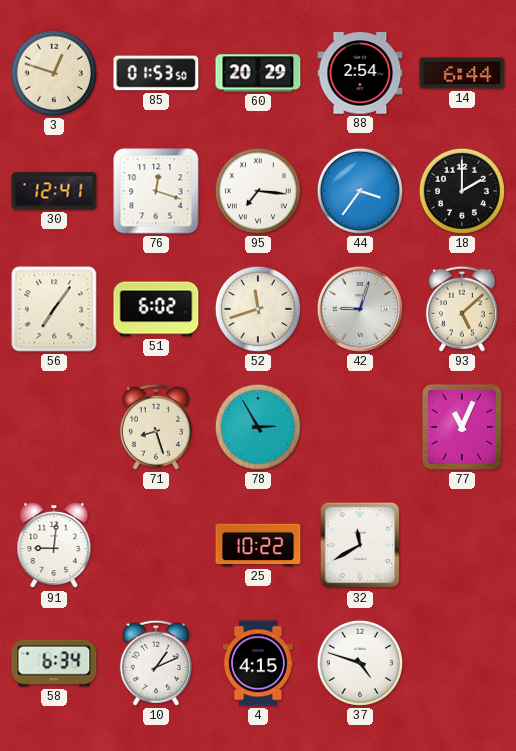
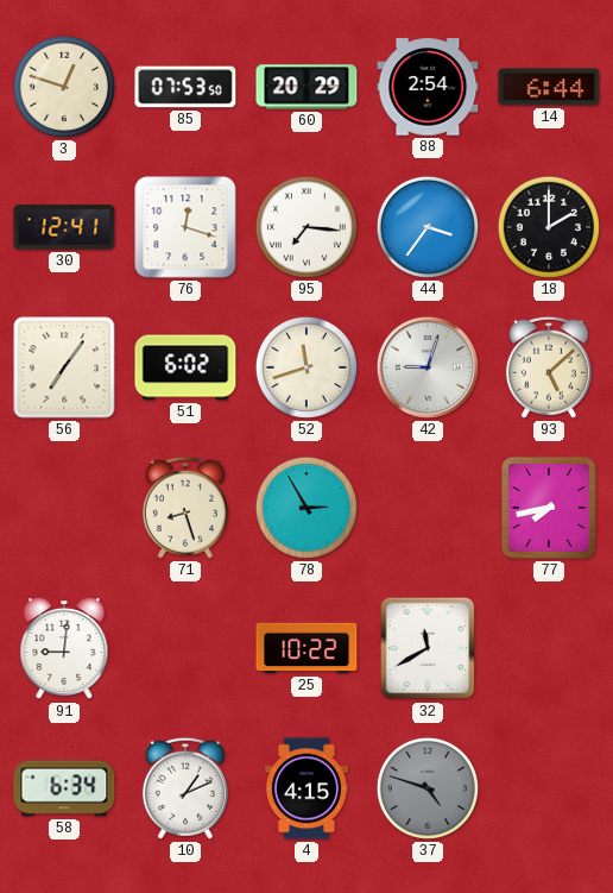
85: 01:53 -> 07:53 (185, 87)
77: 11:04 -> 7:43 (549, 508)
37 dial: white -> grey (428, 788)
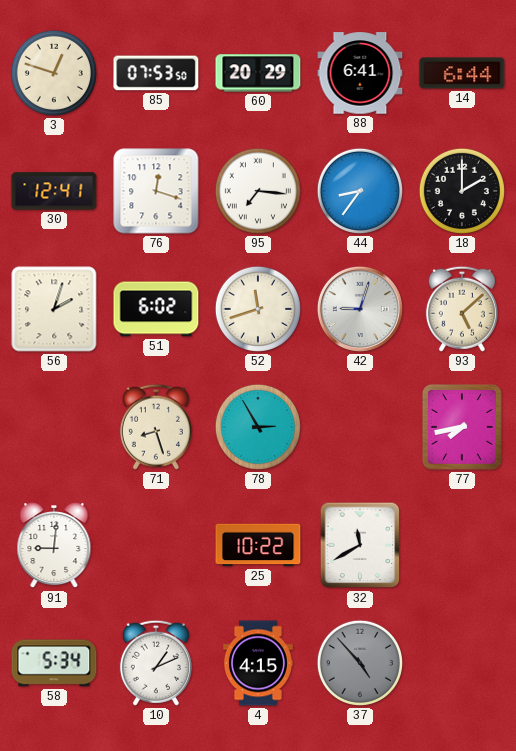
88: 2:54 -> 6:41 (360, 73)
44: 3:36 -> 8:36 (360, 191)
56: 7:06 -> 2:03 (54, 309)
58: 6:34 -> 5:34 (54, 663)
37: 4:48 -> 4:53 (360, 663)
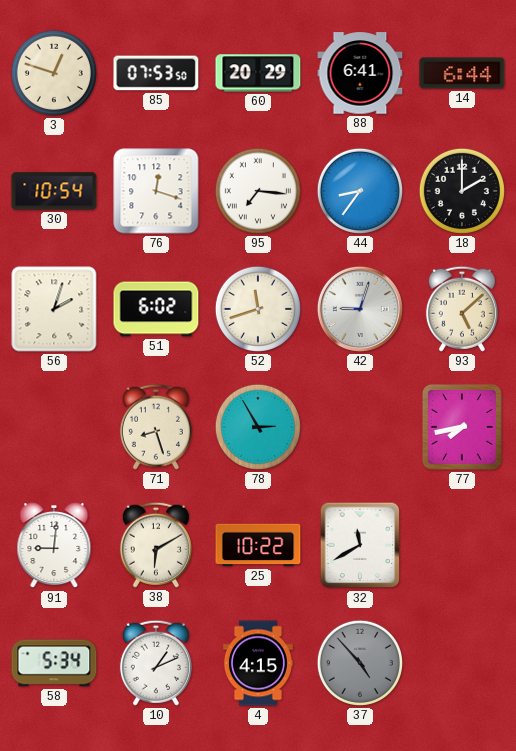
30: 12:41 -> 10:54 (54, 191)
38: none -> 6:10 (156, 545)
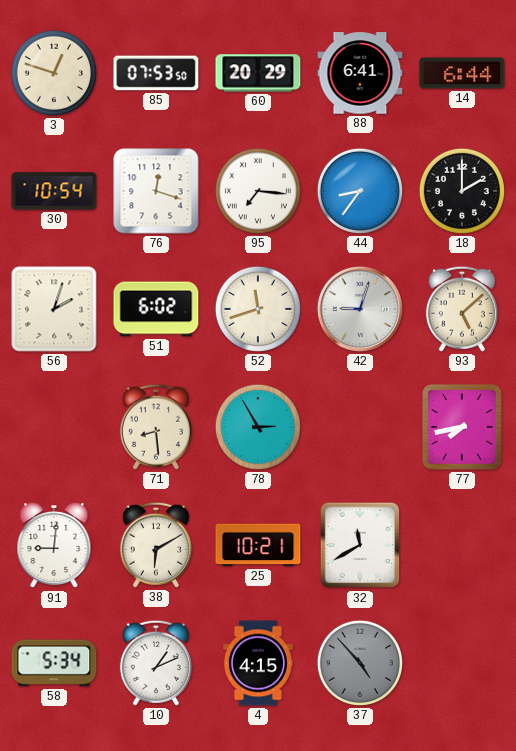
71: 8:27 -> 8:29 (156, 427)
25: 10:22 -> 10:21 (258, 545)
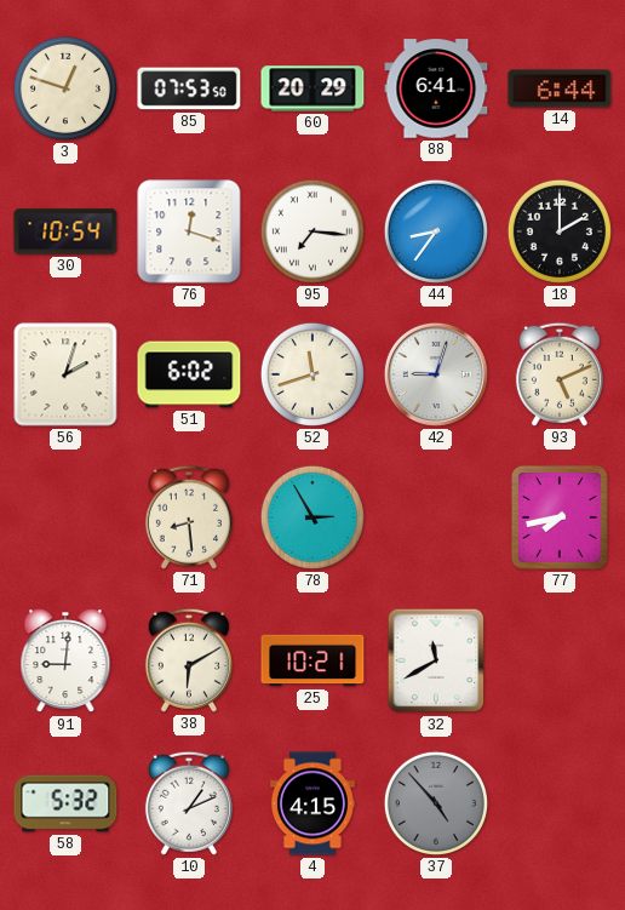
93: 5:08 -> 5:11 (560, 374)
58: 5:34 -> 5:32 (65, 803)
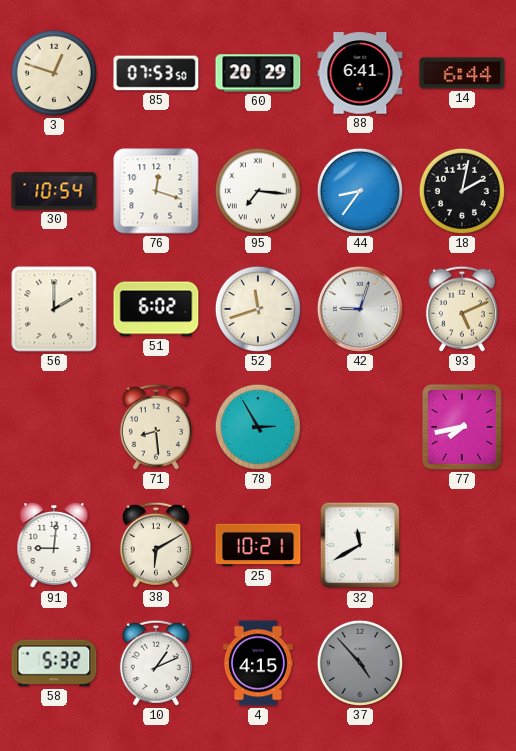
18: 2:00 -> 2:02 (462, 191)
56: 2:03 -> 2:00 (54, 309)
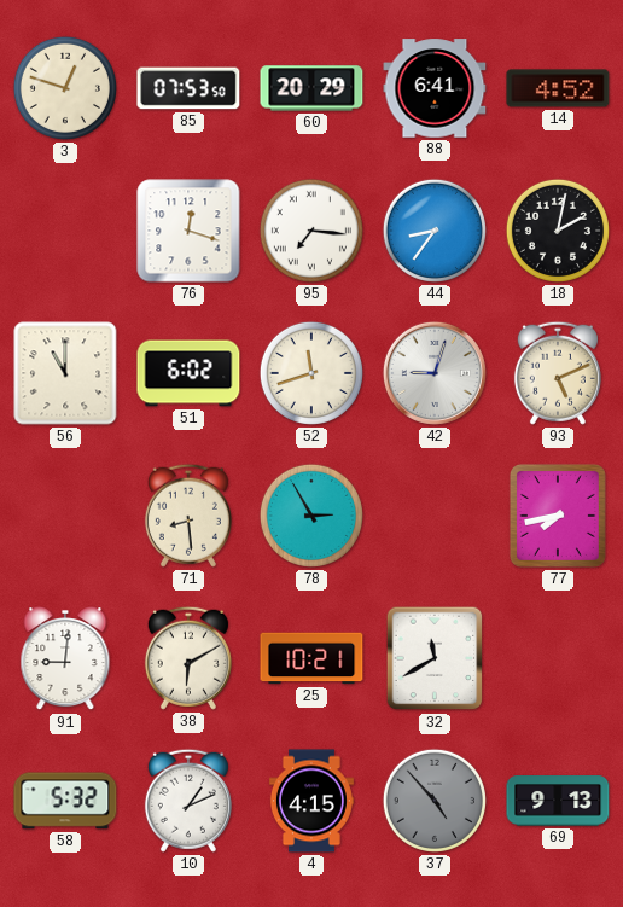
14: 6:44 -> 4:52 (558, 88)
30: 10:54 -> none (54, 191)
56: 2:00 -> 11:00 (65, 373)
69: none -> 9:13 (558, 801)
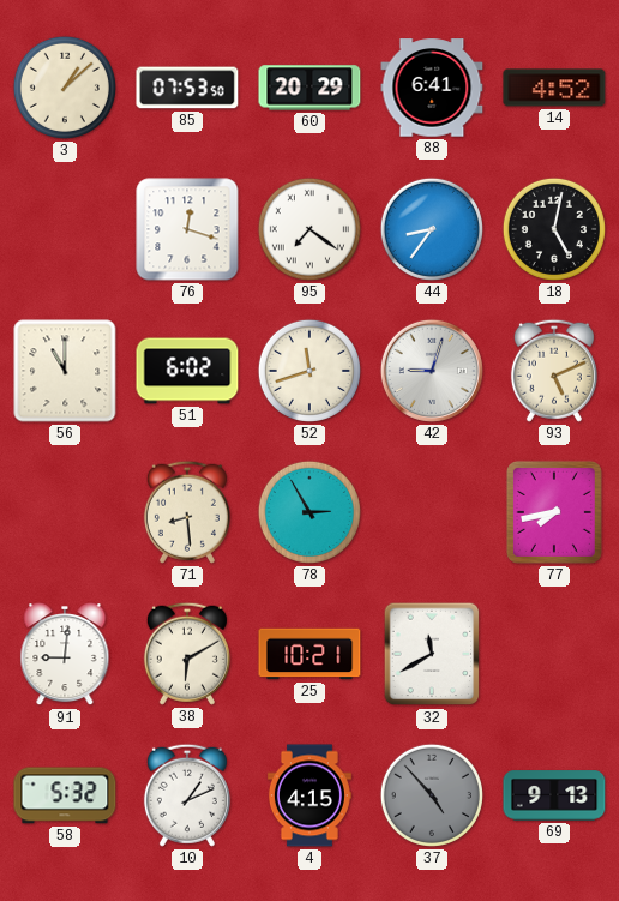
3: 12:48 -> 1:08 (65, 88)
95: 7:16 -> 7:21 (309, 229)
18: 2:02 -> 5:02 (554, 229)
